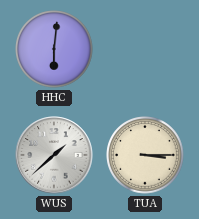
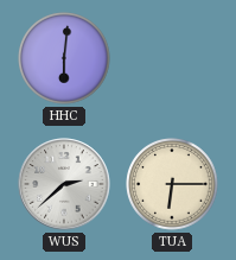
WUS: 1:38 -> 2:38 (64, 184)
TUA: 3:15 -> 6:15 (172, 184)
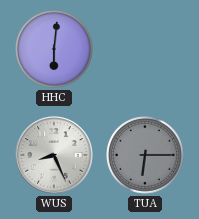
WUS: 2:38 -> 8:26 (54, 155)
TUA dial: cream -> grey (145, 155)
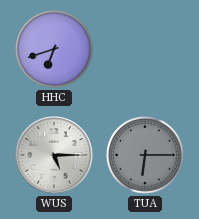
HHC: 6:01 -> 6:42 (54, 49)
WUS: 8:26 -> 5:15 (54, 155)
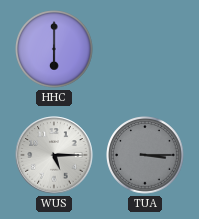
HHC: 6:42 -> 6:00 (54, 49)
TUA: 6:15 -> 3:15 (145, 155)
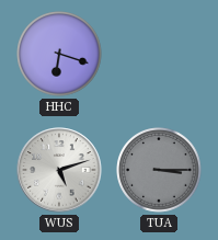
HHC: 6:00 -> 6:18 (59, 54)
WUS: 5:15 -> 5:12 (59, 170)
